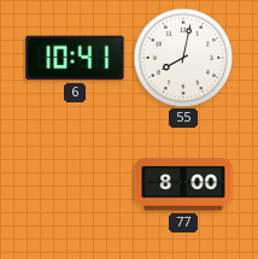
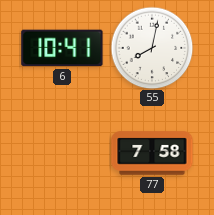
77: 8:00 -> 7:58 (152, 153)
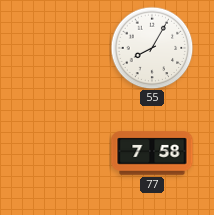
6: 10:41 -> none (62, 48)
55: 8:02 -> 8:05 (152, 48)
